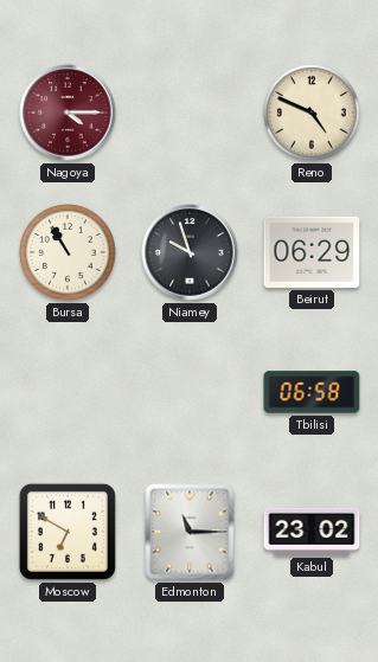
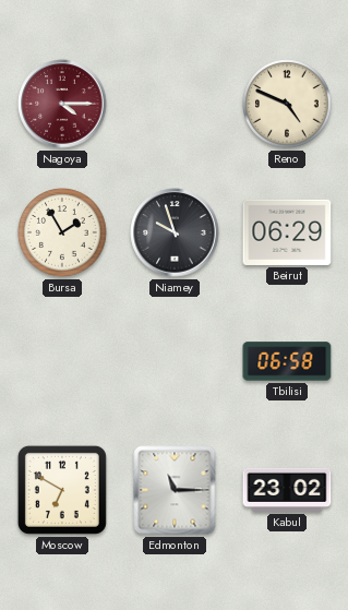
Bursa: 10:55 -> 1:55 (62, 232)
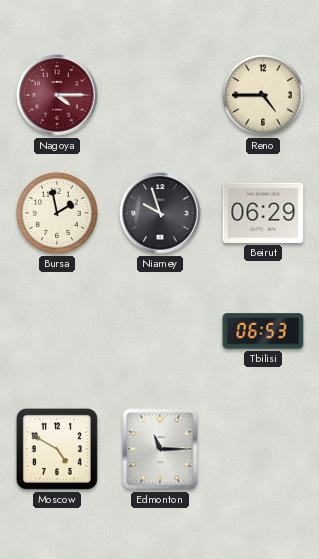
Reno: 4:49 -> 4:45 (263, 95)
Bursa: 1:55 -> 1:58 (57, 213)
Tbilisi: 06:58 -> 06:53 (263, 331)
Moscow: 6:50 -> 4:50 (57, 449)
Kabul: 23:02 -> none (287, 490)
